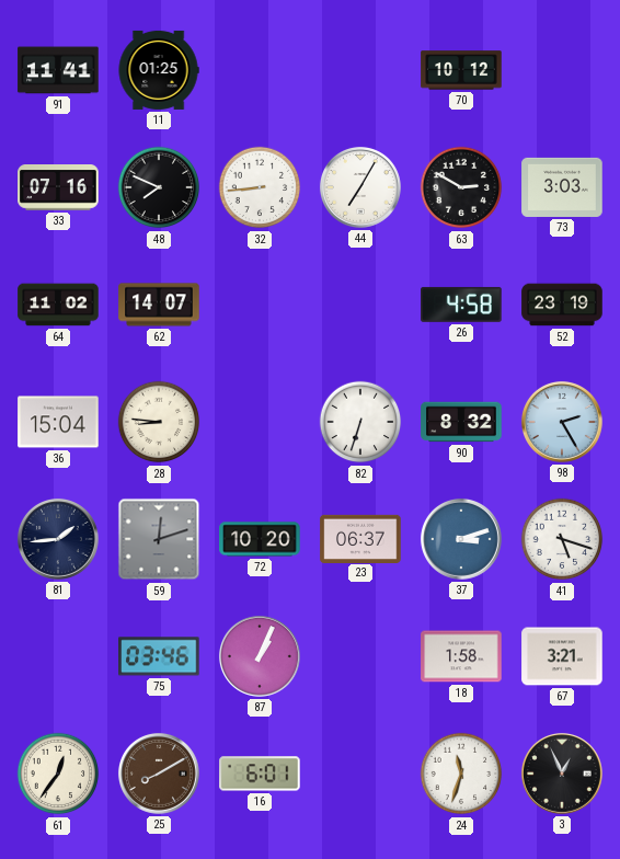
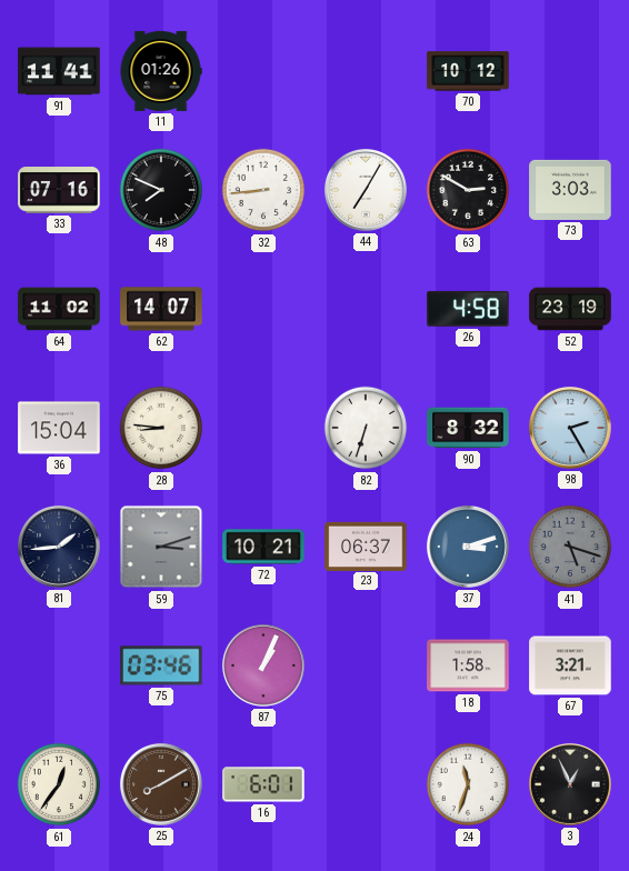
11: 01:25 -> 01:26 (161, 71)
59: 12:12 -> 3:12 (161, 547)
72: 10:20 -> 10:21 (263, 547)
41 dial: white -> grey (570, 547)
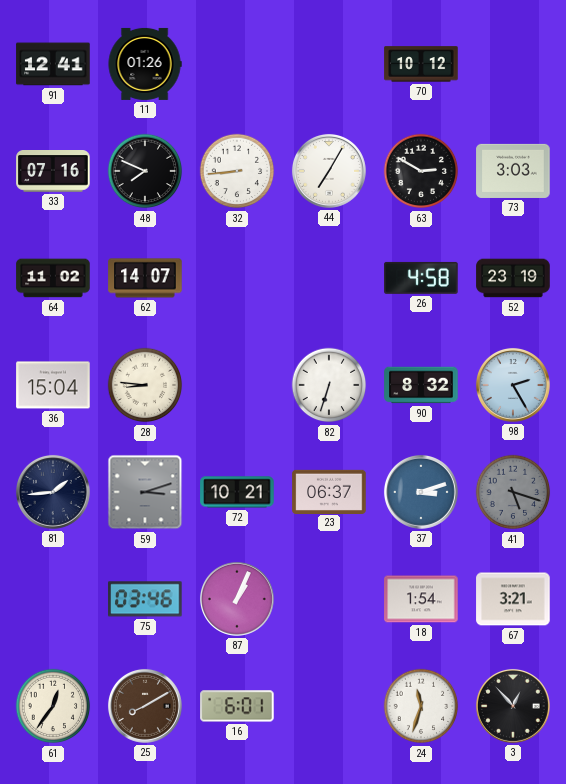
91: 11:41 -> 12:41 (53, 64)
18: 1:58 -> 1:54 (421, 599)
3: 12:56 -> 12:53 (513, 706)
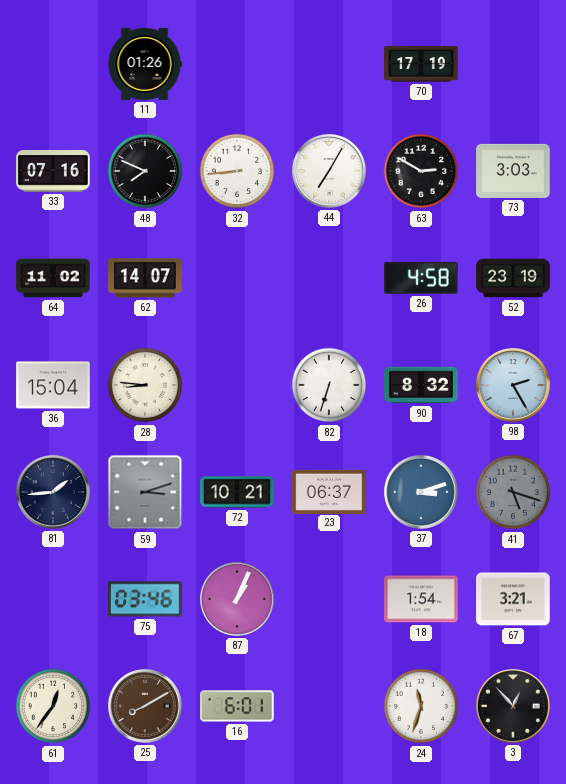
91: 12:41 -> none (53, 64)
70: 10:12 -> 17:19 (421, 64)
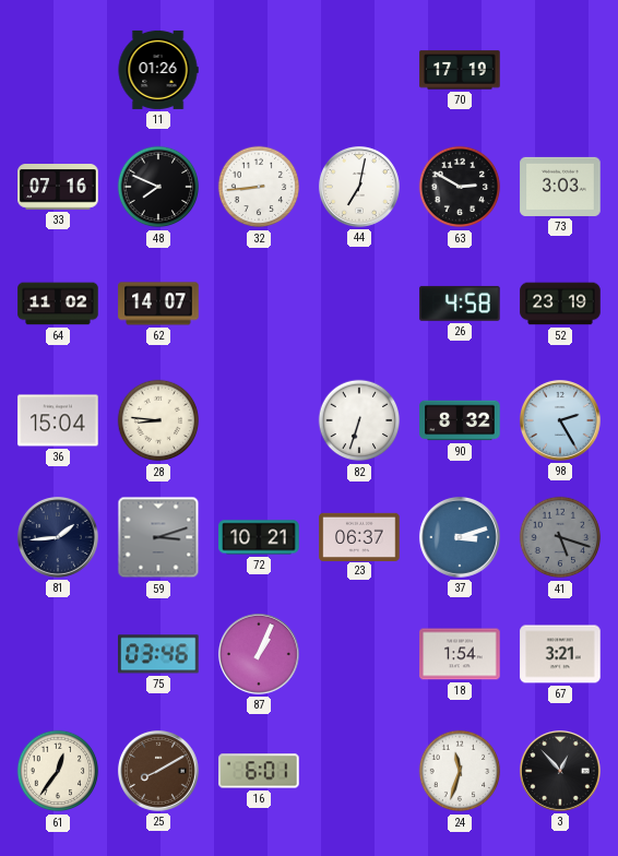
44: 7:05 -> 7:02 (359, 187)
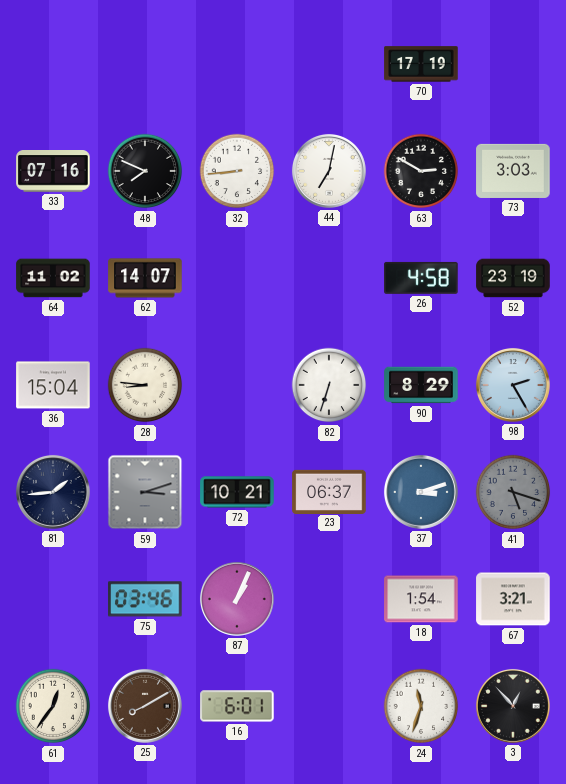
11: 01:26 -> none (158, 70)
90: 8:32 -> 8:29 (421, 385)
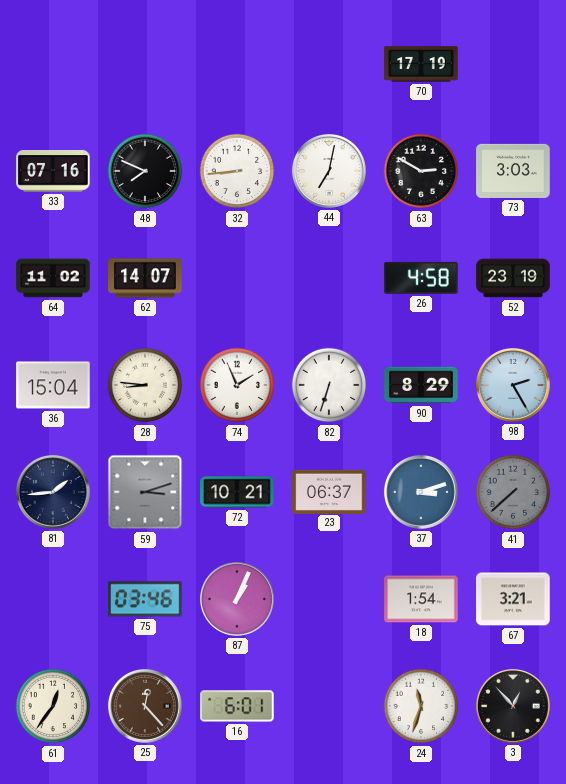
74: none -> 1:56 (237, 385)
41: 5:18 -> 7:38 (513, 492)
25: 8:10 -> 12:23 (145, 706)
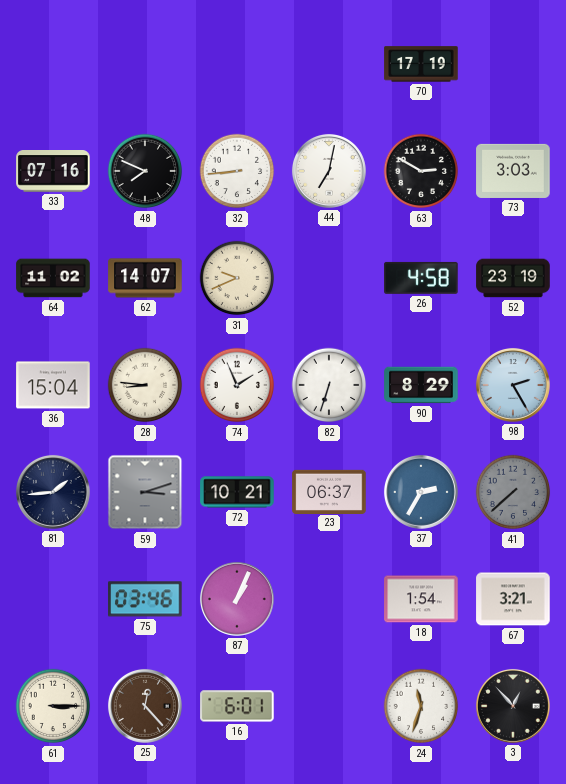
31: none -> 9:41 (237, 278)
37: 3:12 -> 2:35 (421, 492)
61: 12:36 -> 3:15 (53, 706)
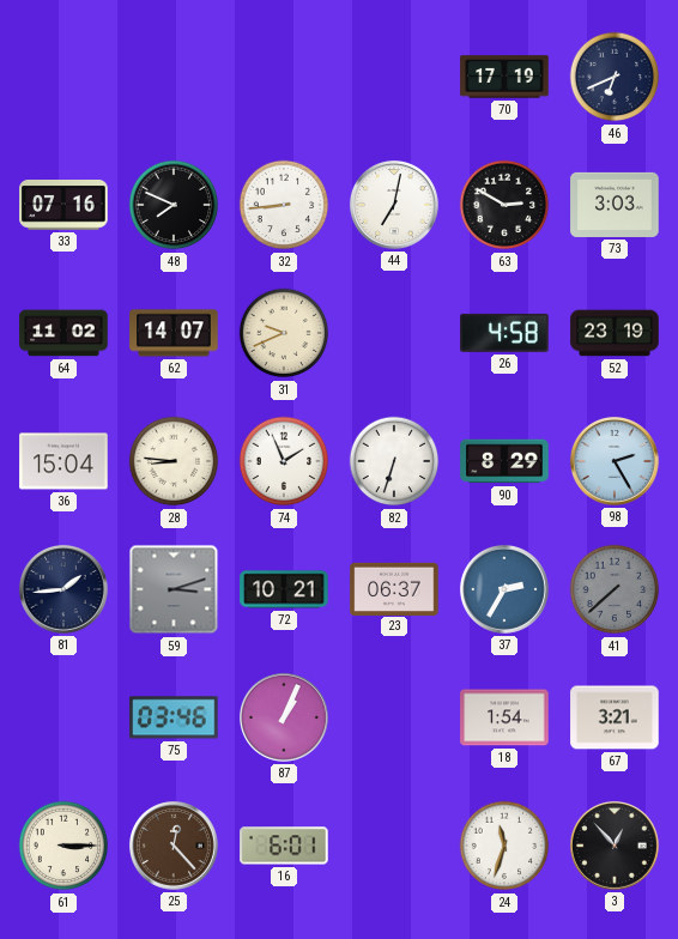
46: none -> 6:41 (615, 77)
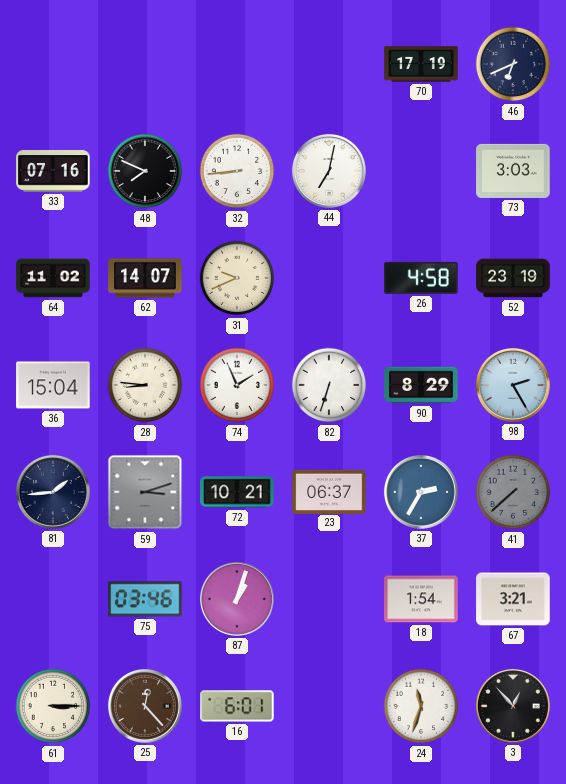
63: 2:50 -> none (504, 205)
87: 1:04 -> 1:03 (237, 599)
